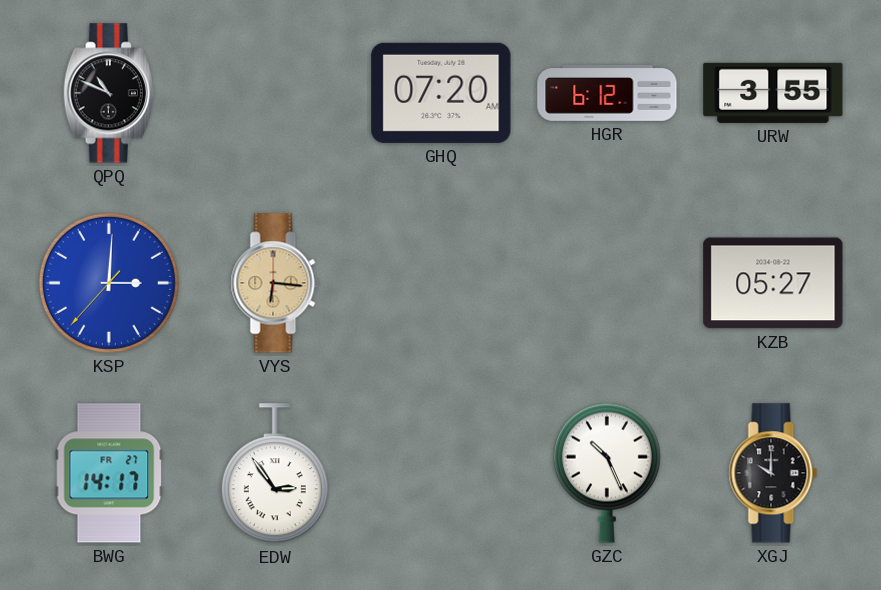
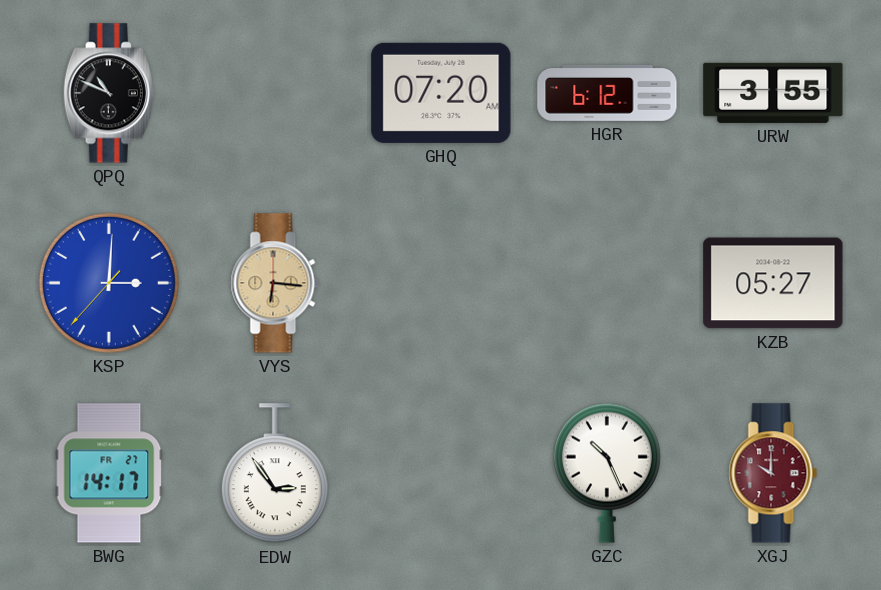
XGJ dial: black -> burgundy (773, 473)
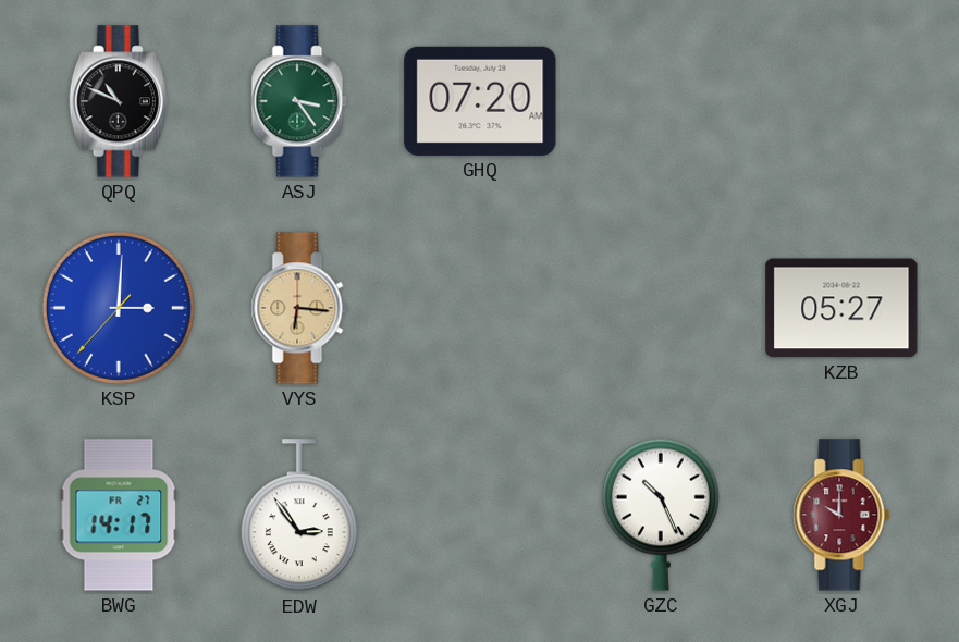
ASJ: none -> 3:24 (299, 101)
HGR: 6:12 -> none (607, 93)
URW: 3:55 -> none (773, 93)
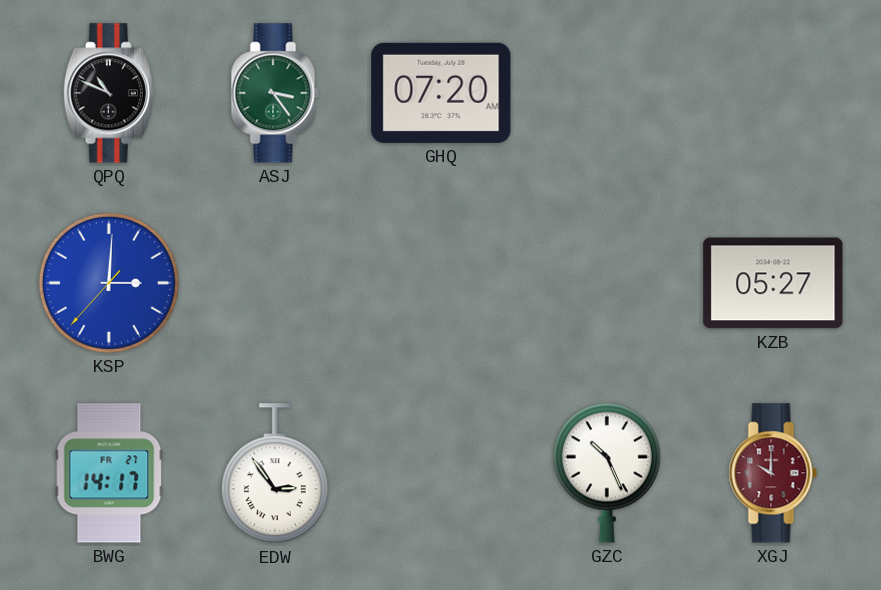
VYS: 6:16 -> none (299, 308)
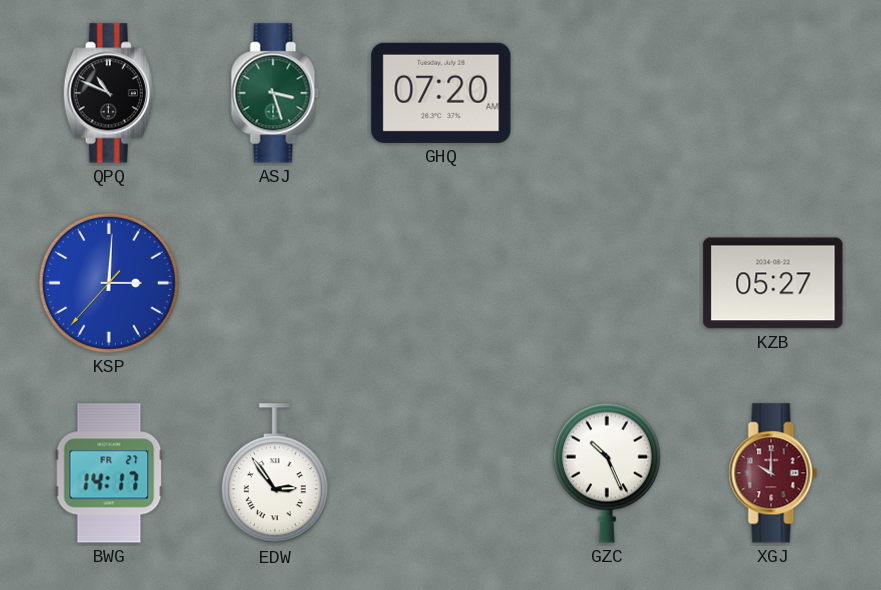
ASJ: 3:24 -> 3:27 (275, 93)
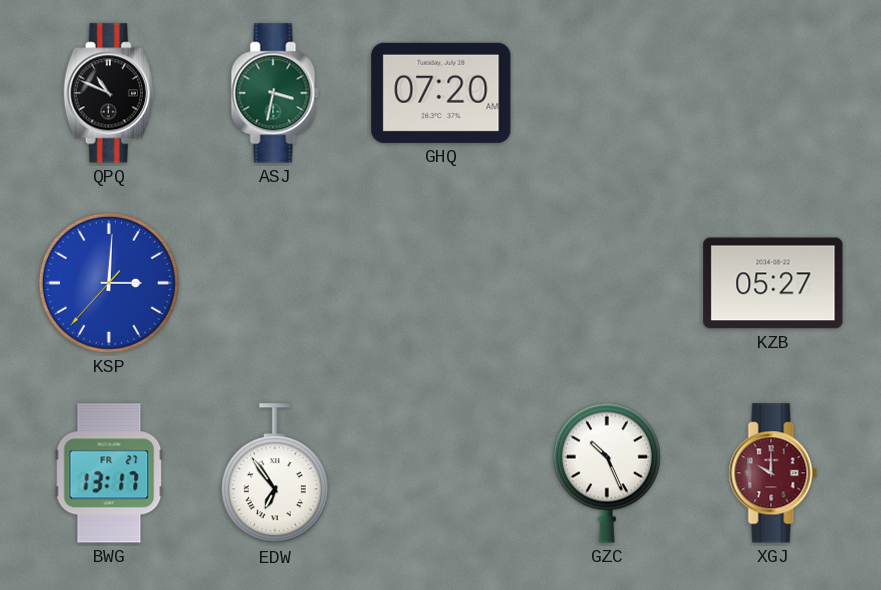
ASJ: 3:27 -> 3:32 (275, 93)
BWG: 14:17 -> 13:17 (109, 473)
EDW: 2:54 -> 6:54 (275, 474)
